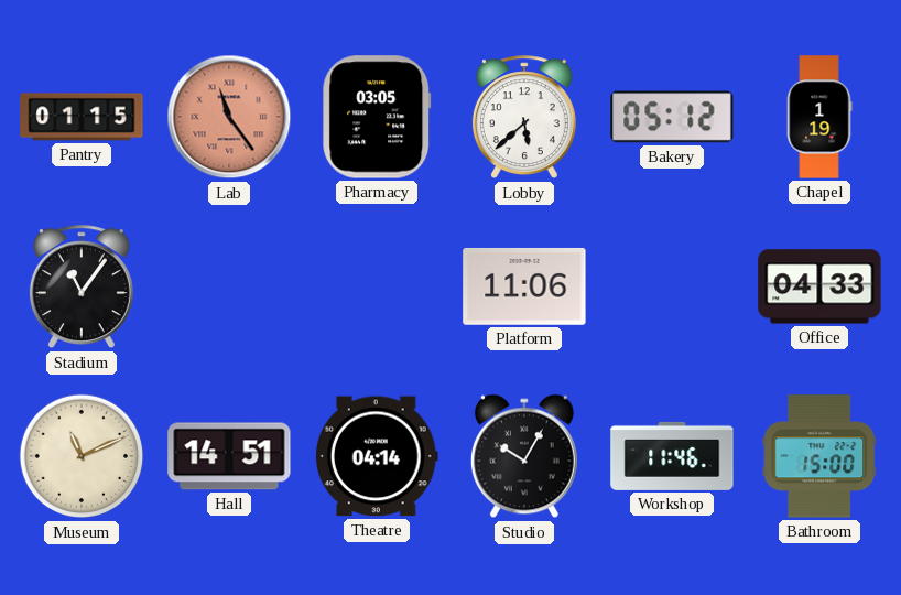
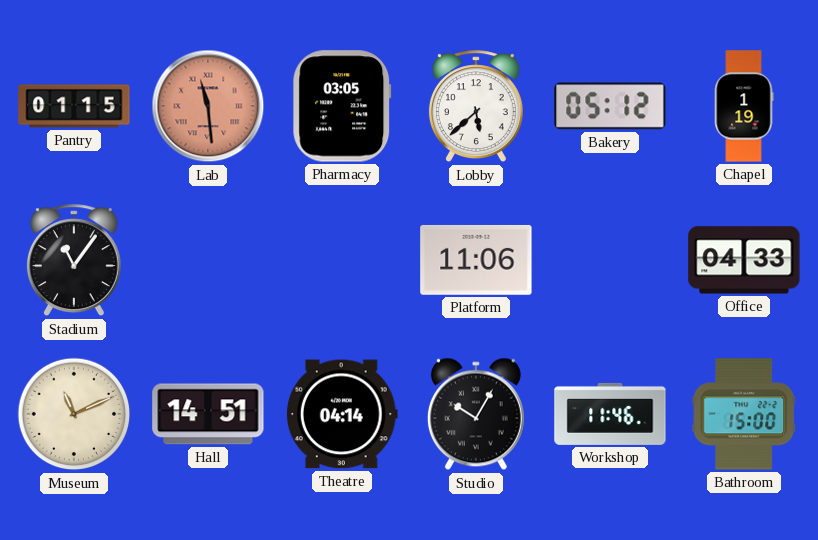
Lab: 11:24 -> 11:29 (208, 106)
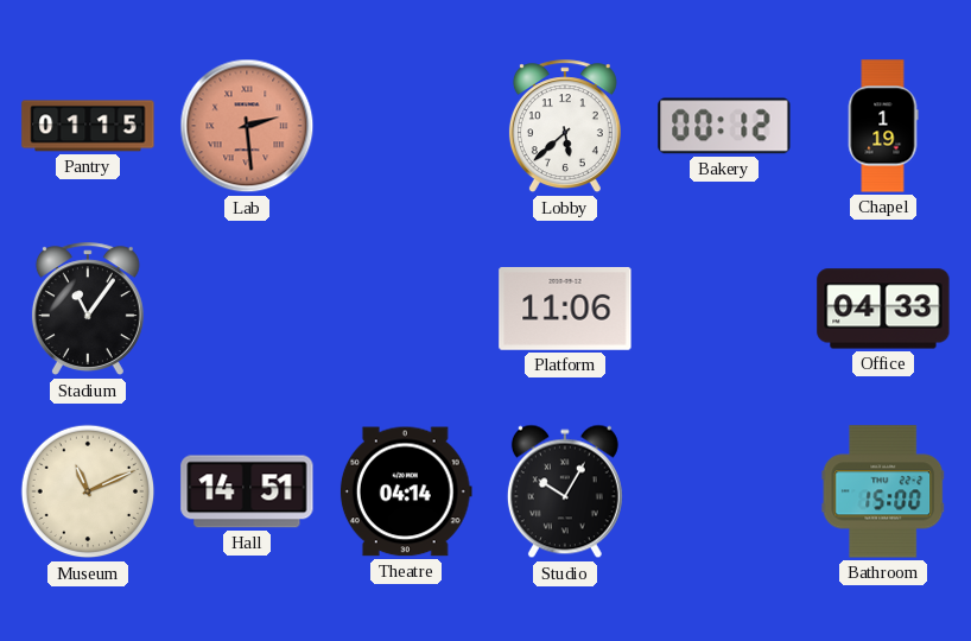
Lab: 11:29 -> 2:29 (247, 126)
Pharmacy: 03:05 -> none (342, 106)
Bakery: 05:12 -> 00:12 (724, 126)
Workshop: 11:46 -> none (610, 414)
